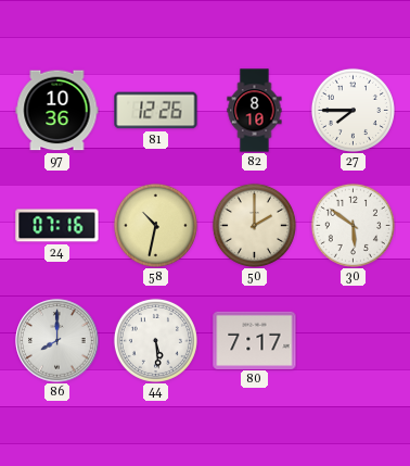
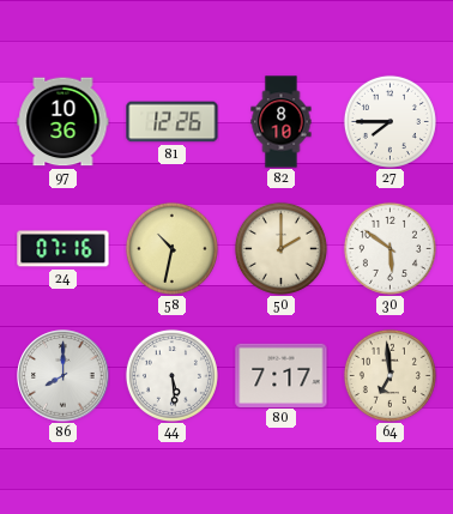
64: none -> 6:59 (389, 375)
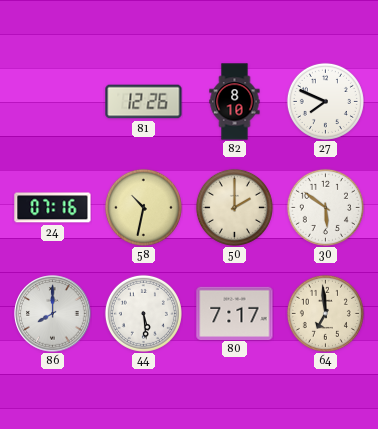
97: 10:36 -> none (64, 122)
27: 7:45 -> 7:49 (325, 101)
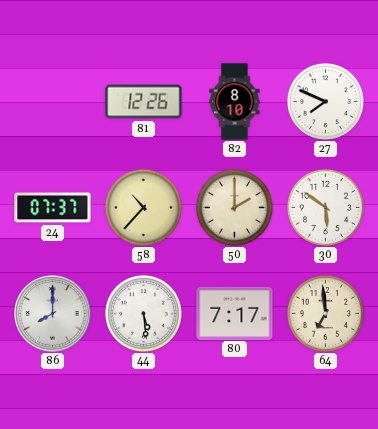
24: 07:16 -> 07:37 (53, 208)
58: 10:32 -> 10:37 (143, 207)
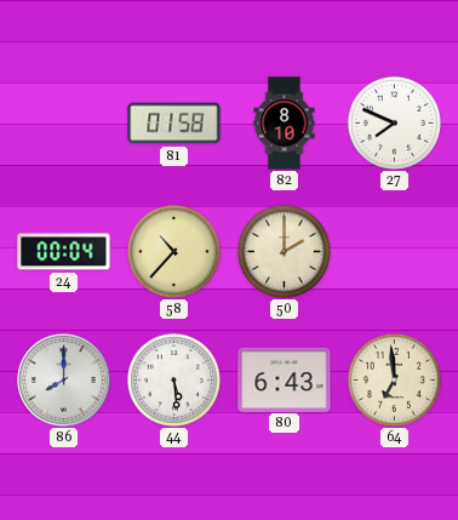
81: 12:26 -> 01:58 (174, 124)
24: 07:37 -> 00:04 (64, 252)
30: 5:51 -> none (325, 207)
80: 7:17 -> 6:43 (285, 379)
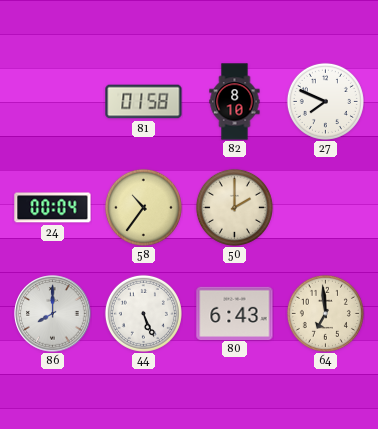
58: 10:37 -> 10:36 (143, 207)
44: 5:29 -> 5:26 (143, 313)
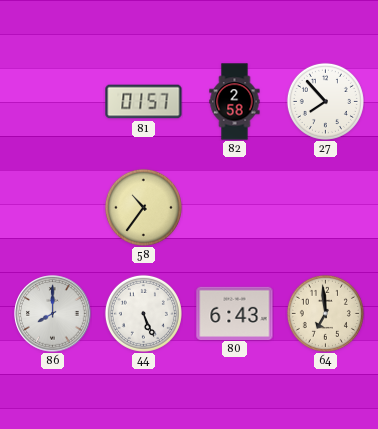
81: 01:58 -> 01:57 (144, 102)
82: 8:10 -> 2:58 (235, 102)
27: 7:49 -> 7:53 (325, 101)
24: 00:04 -> none (53, 208)
50: 2:00 -> none (234, 207)
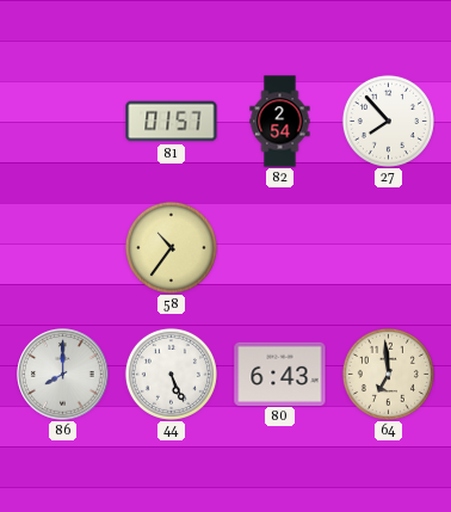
82: 2:58 -> 2:54 (280, 122)
